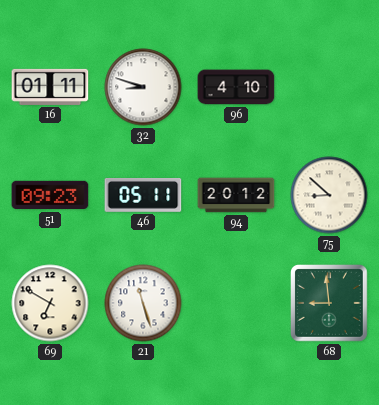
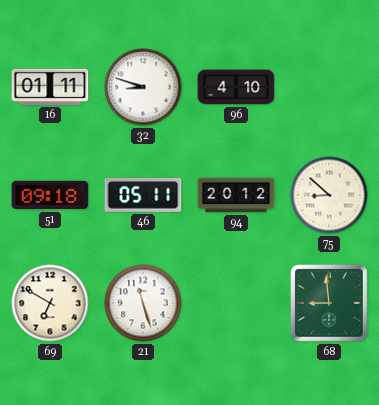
51: 09:23 -> 09:18 (50, 195)
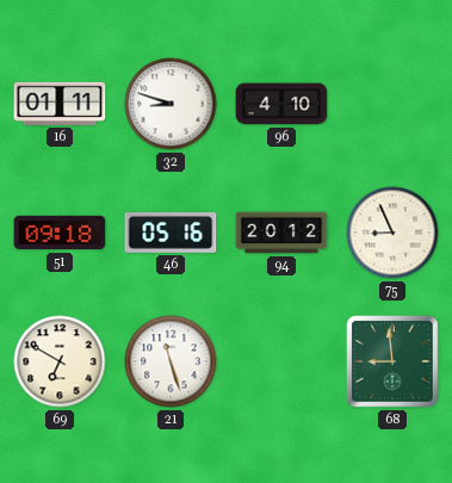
46: 05:11 -> 05:16 (171, 234)
75: 8:52 -> 8:56 (392, 233)
